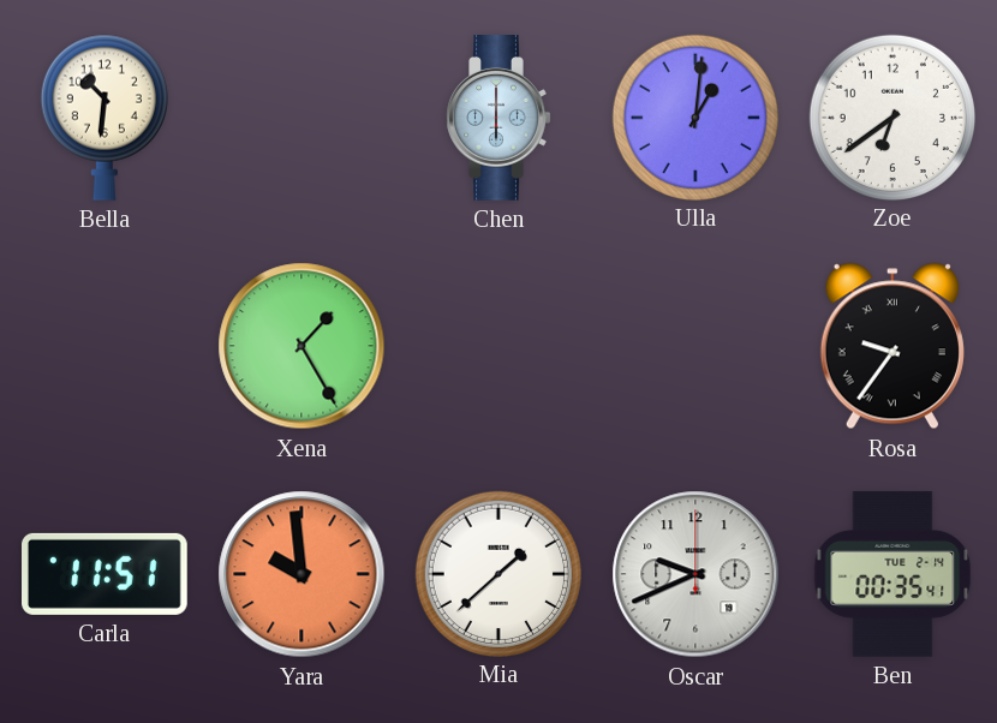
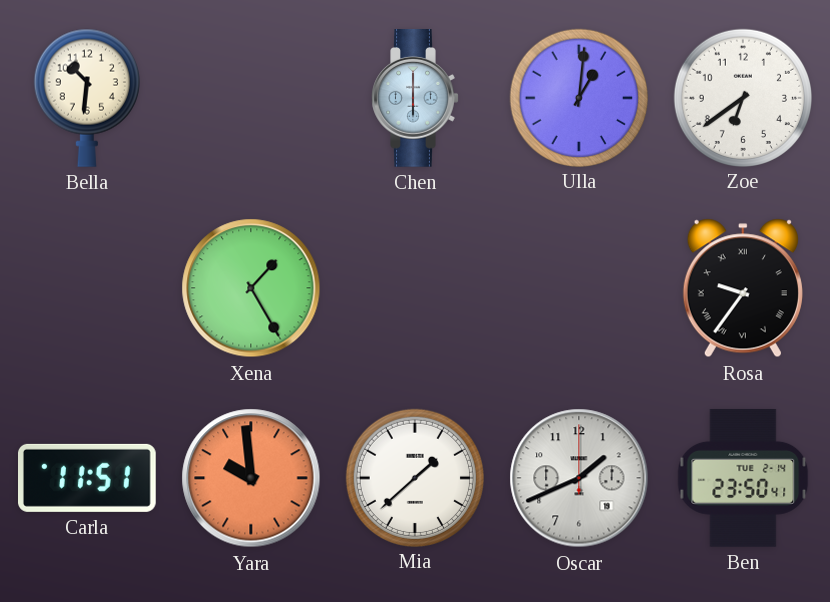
Oscar: 9:41 -> 1:41 (579, 478)
Ben: 00:35 -> 23:50 (743, 478)
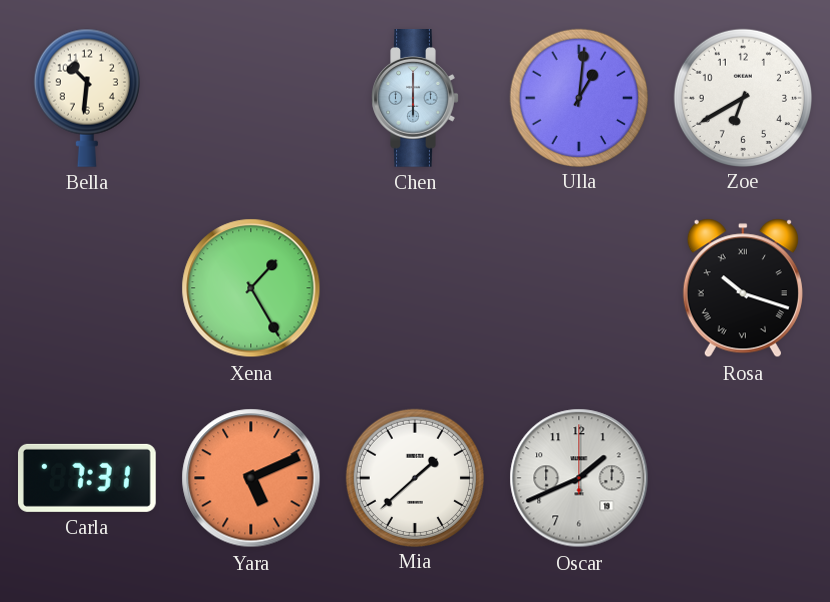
Zoe: 6:39 -> 6:40 (742, 97)
Rosa: 9:36 -> 10:18 (743, 288)
Carla: 11:51 -> 7:31 (88, 478)
Yara: 9:59 -> 5:11 (251, 478)
Ben: 23:50 -> none (743, 478)
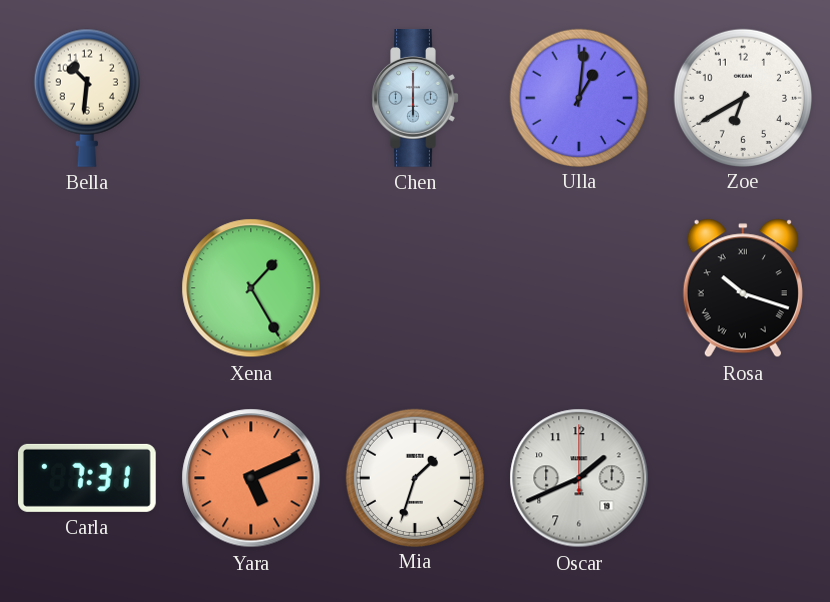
Mia: 1:38 -> 1:33 (414, 477)
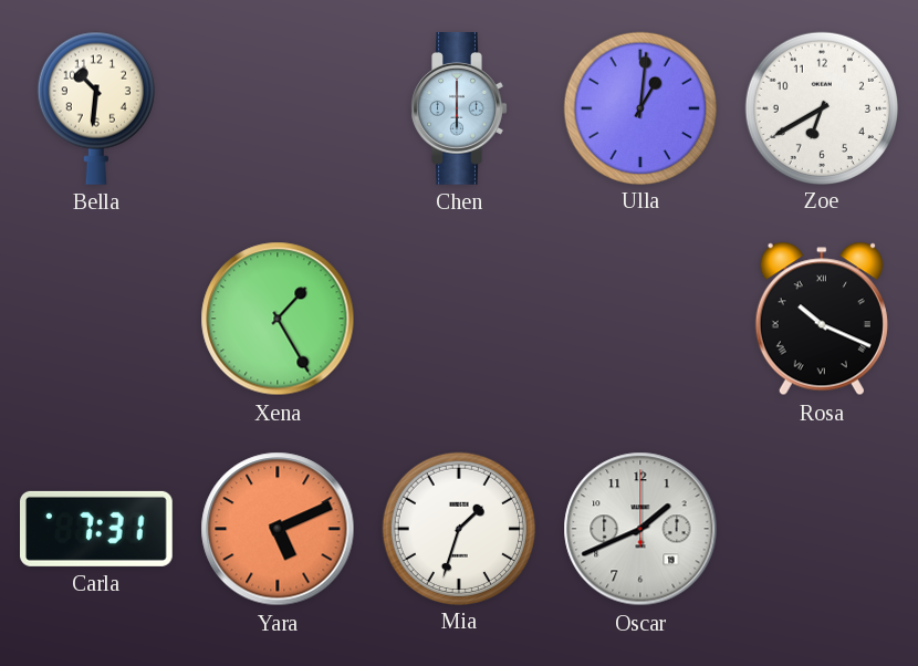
Rosa: 10:18 -> 10:19 (822, 319)
